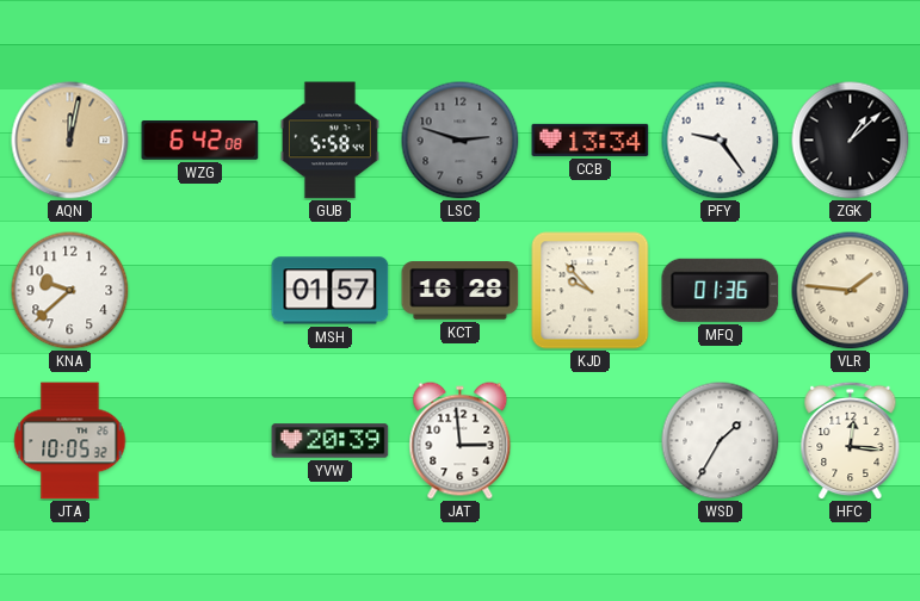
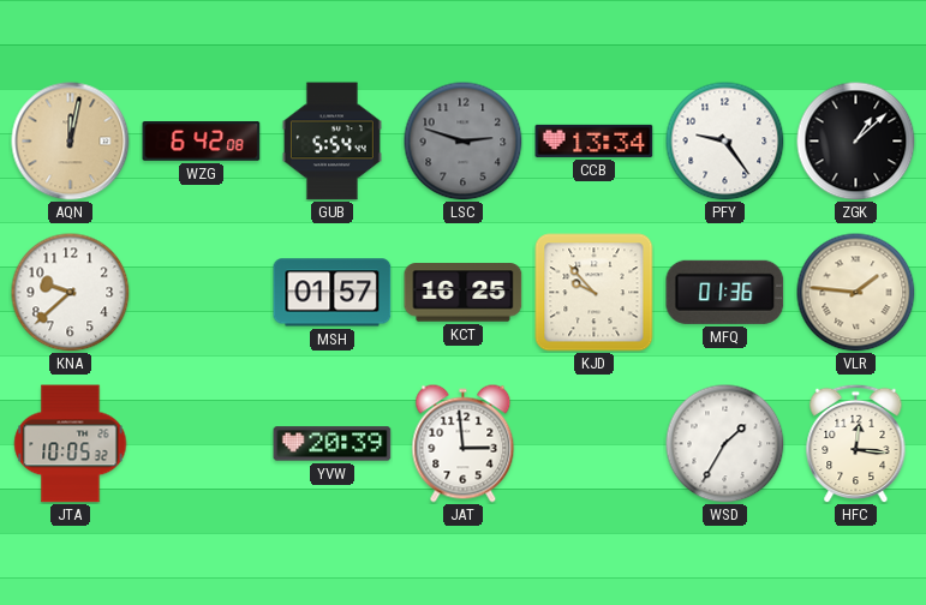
GUB: 5:58 -> 5:54 (331, 142)
KCT: 16:28 -> 16:25 (464, 293)
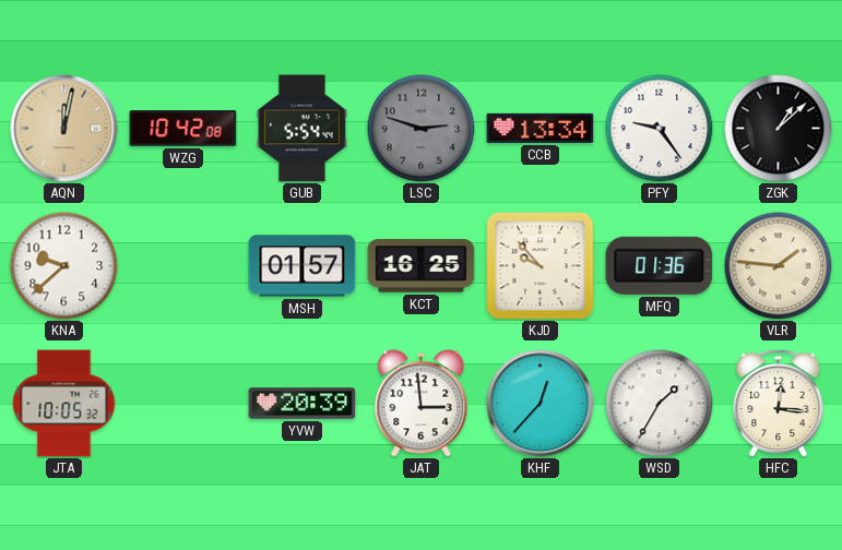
WZG: 6:42 -> 10:42 (183, 129)
KHF: none -> 12:37 (541, 404)
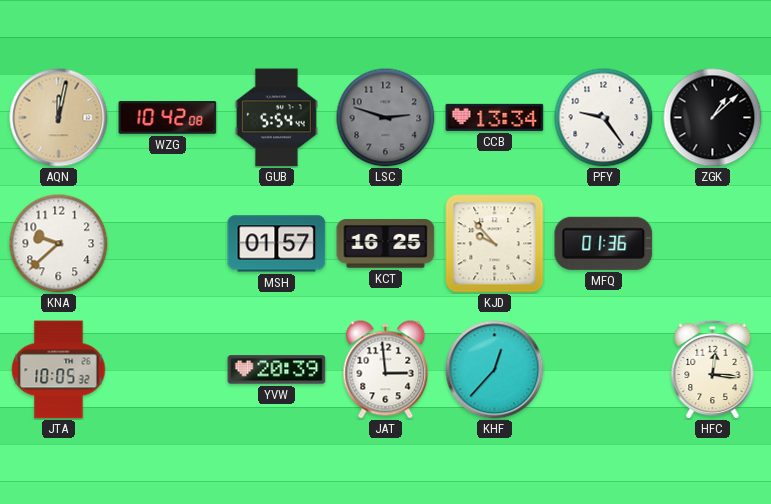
VLR: 1:46 -> none (779, 266)
WSD: 1:35 -> none (660, 404)
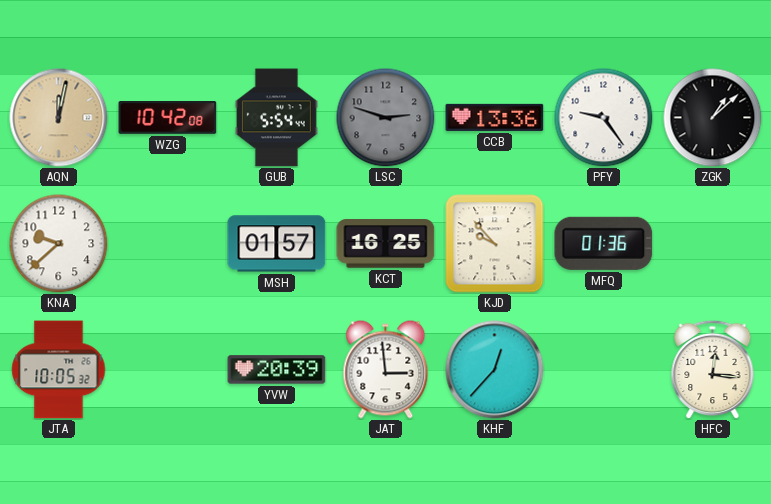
CCB: 13:34 -> 13:36 (495, 117)
